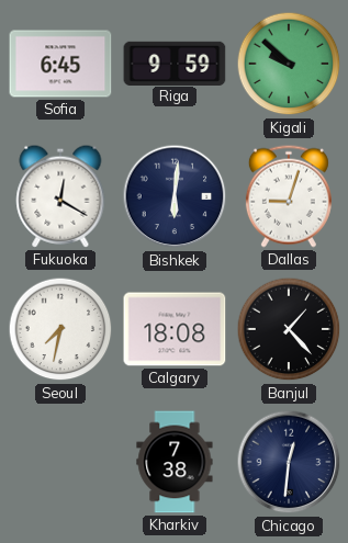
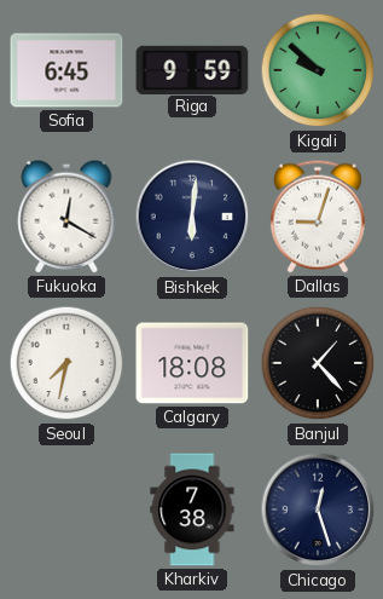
Chicago: 12:31 -> 12:27 (318, 509)
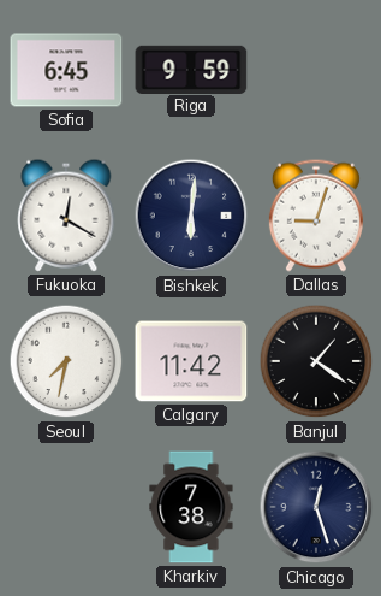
Kigali: 9:52 -> none (318, 70)
Calgary: 18:08 -> 11:42 (191, 361)
Banjul: 1:23 -> 1:21 (316, 361)
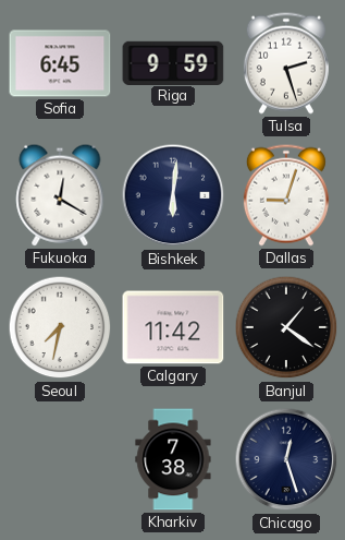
Tulsa: none -> 2:27 (286, 63)
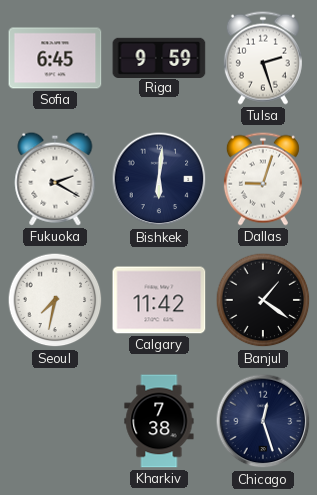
Fukuoka: 12:20 -> 2:20 (55, 179)
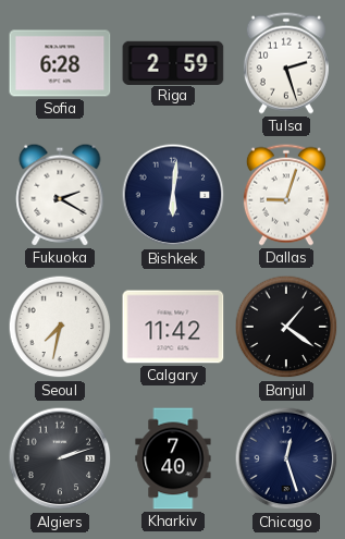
Sofia: 6:45 -> 6:28 (60, 63)
Riga: 9:59 -> 2:59 (173, 62)
Algiers: none -> 2:12 (60, 458)
Kharkiv: 7:38 -> 7:40 (173, 458)
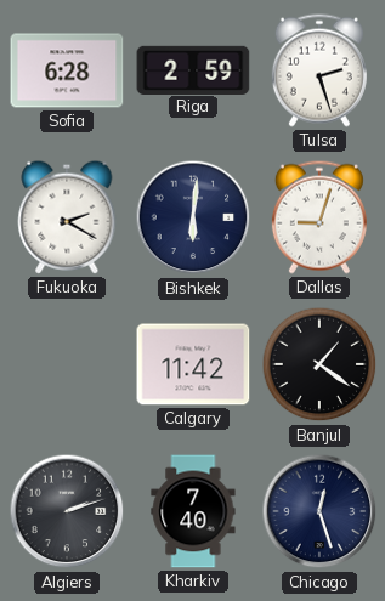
Seoul: 7:32 -> none (60, 327)
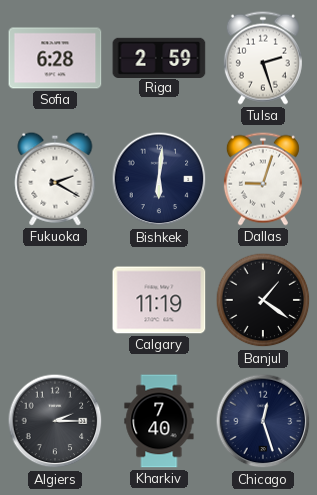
Calgary: 11:42 -> 11:19 (159, 300)
Algiers: 2:12 -> 2:15 (55, 421)
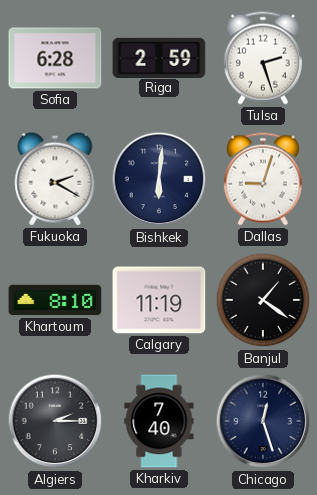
Khartoum: none -> 8:10 (55, 300)
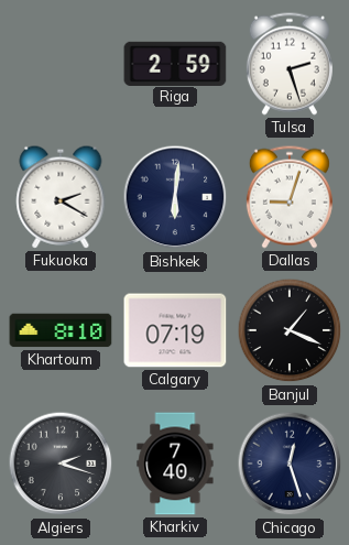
Sofia: 6:28 -> none (55, 58)
Calgary: 11:19 -> 07:19 (175, 330)
Banjul: 1:21 -> 1:19 (290, 330)
Algiers: 2:15 -> 2:18 (61, 464)
